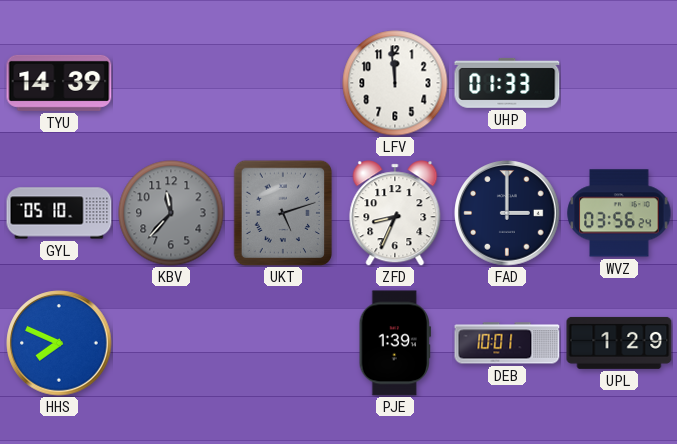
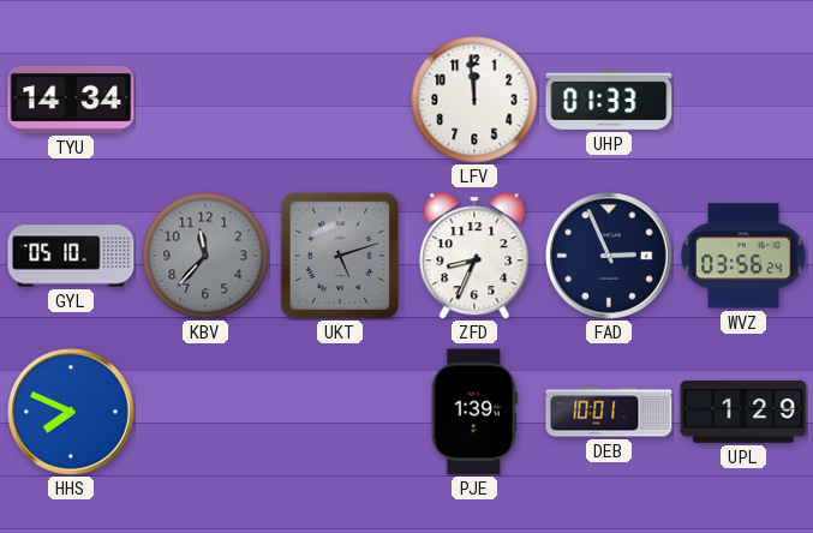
TYU: 14:39 -> 14:34 (71, 100)
FAD: 3:00 -> 2:56 (609, 256)
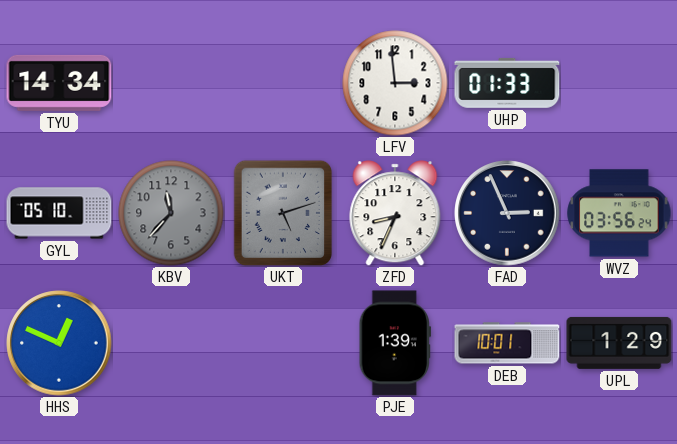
LFV: 11:59 -> 2:59 (395, 83)
HHS: 7:49 -> 12:49 (59, 343)
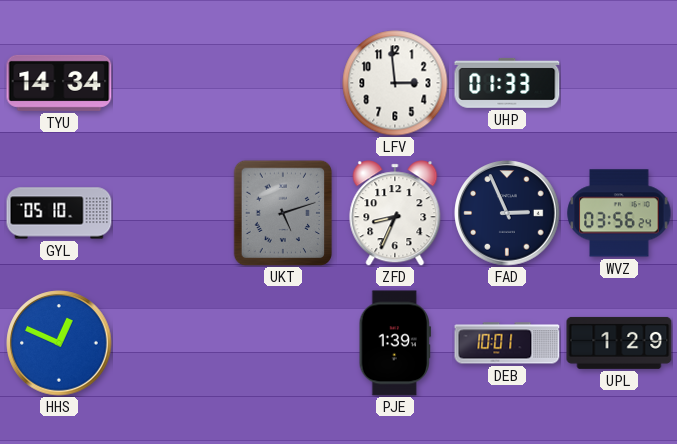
KBV: 11:37 -> none (171, 213)
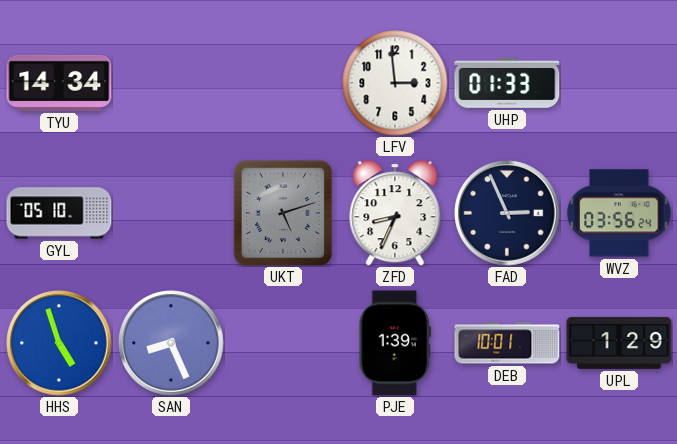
HHS: 12:49 -> 4:57 (59, 343)
SAN: none -> 8:26 (171, 343)
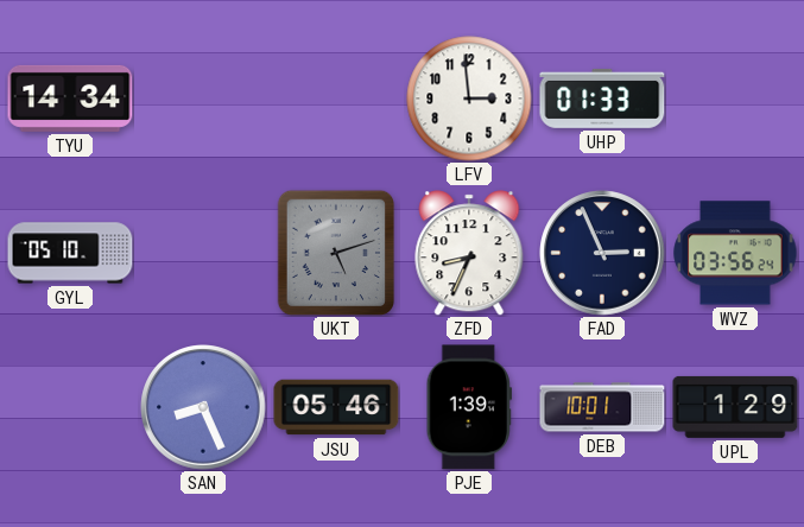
HHS: 4:57 -> none (59, 343)
JSU: none -> 05:46 (336, 407)
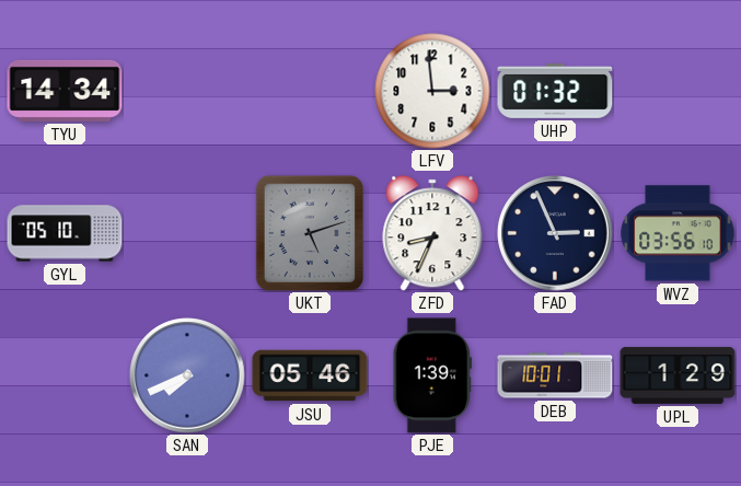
UHP: 01:33 -> 01:32 (555, 91)
WVZ: 03:56:24 -> 03:56:10 (678, 233)
SAN: 8:26 -> 7:41 (187, 375)
